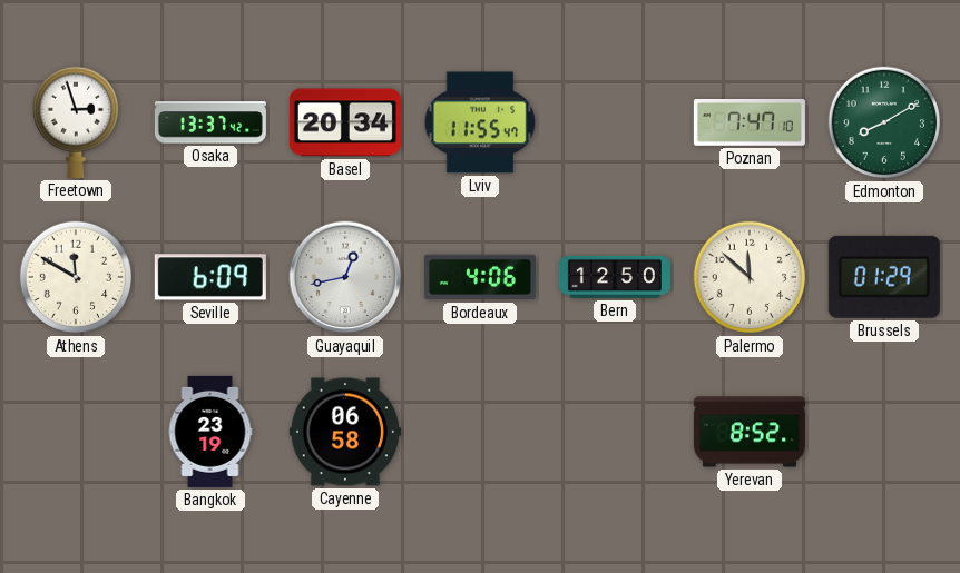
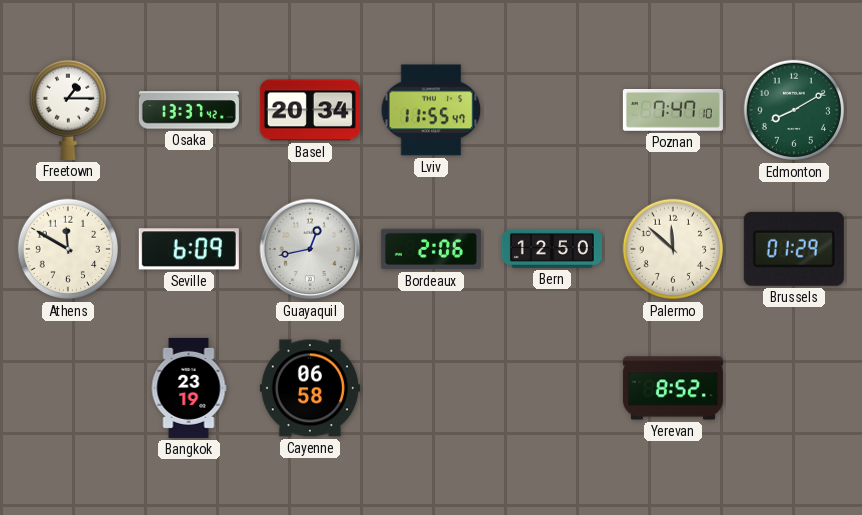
Freetown: 2:57 -> 1:15 (67, 110)
Bordeaux: 4:06 -> 2:06 (431, 249)
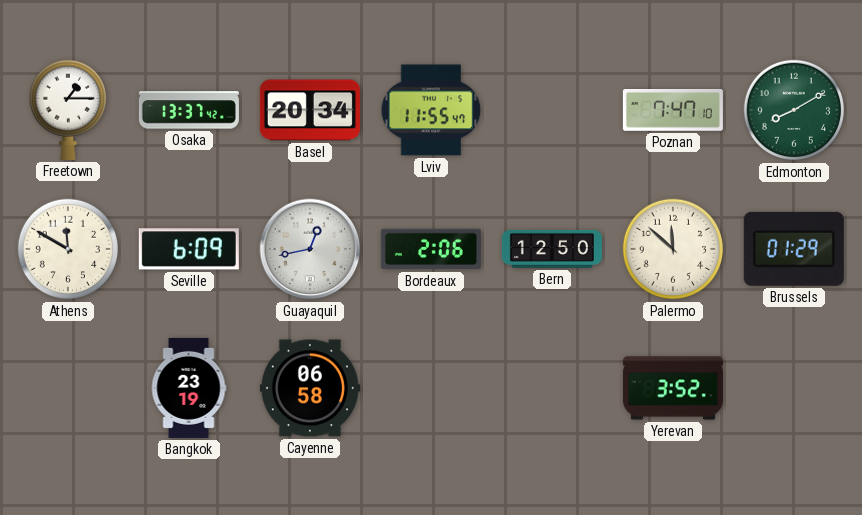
Yerevan: 8:52 -> 3:52 (673, 388)
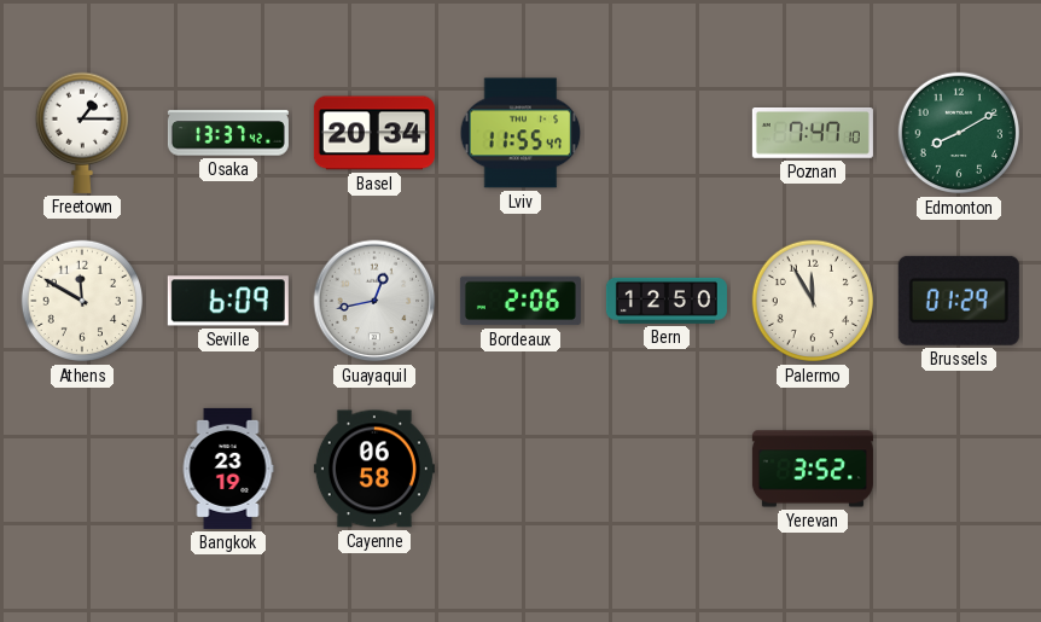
Palermo: 11:52 -> 11:55 (813, 301)
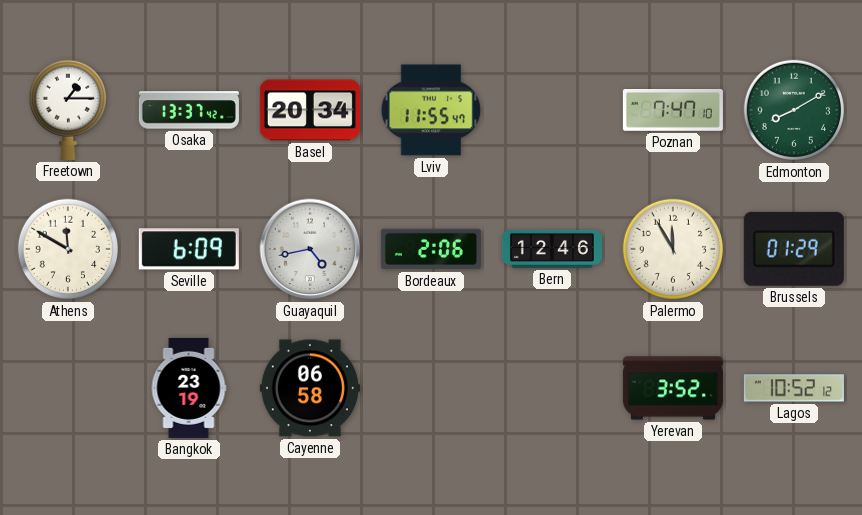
Guayaquil: 12:43 -> 4:43 (310, 249)
Bern: 12:50 -> 12:46 (552, 249)
Lagos: none -> 10:52 (794, 388)
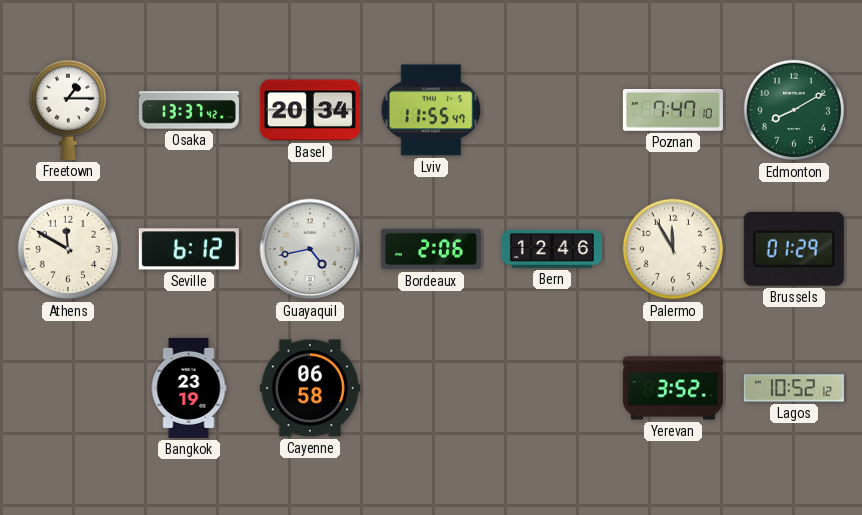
Seville: 6:09 -> 6:12 (189, 249)
